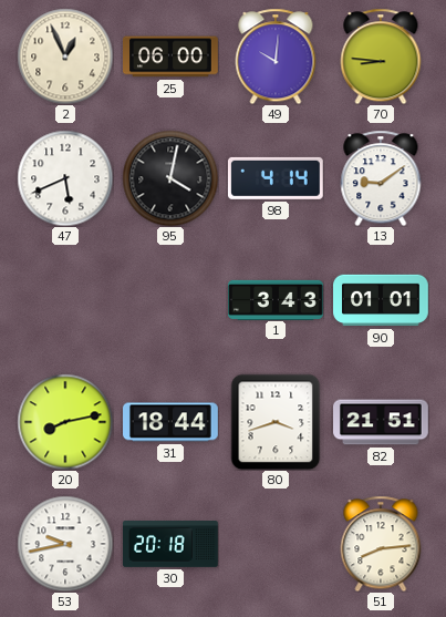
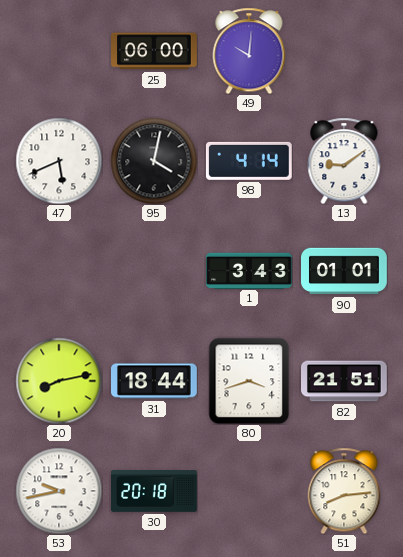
2: 12:56 -> none (65, 56)
70: 8:46 -> none (381, 56)
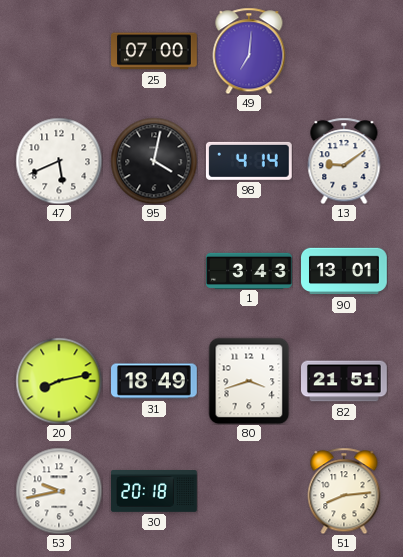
25: 06:00 -> 07:00 (155, 51)
49: 10:01 -> 7:01 (249, 51)
90: 01:01 -> 13:01 (345, 271)
31: 18:44 -> 18:49 (155, 381)
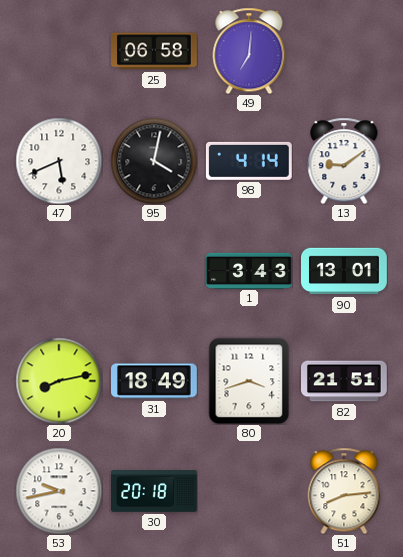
25: 07:00 -> 06:58 (155, 51)
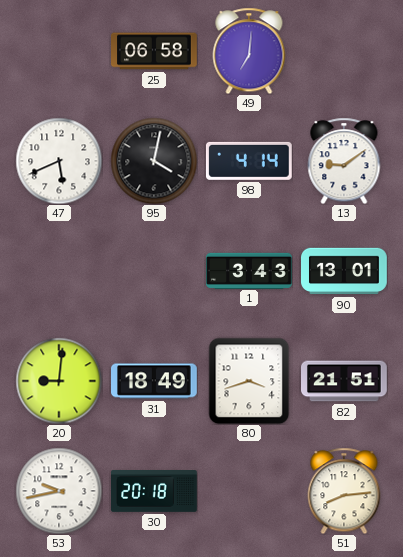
20: 8:13 -> 9:01 (59, 381)
